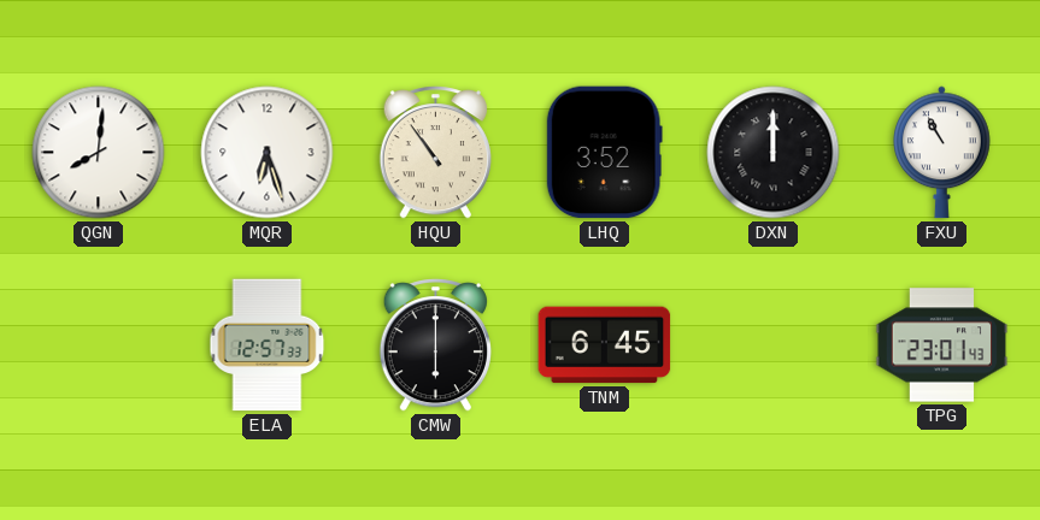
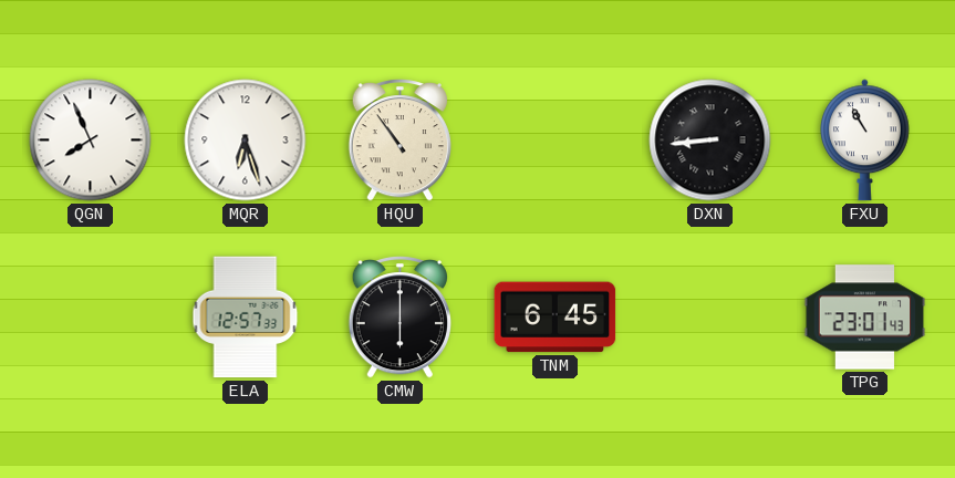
QGN: 8:01 -> 7:56 (91, 141)
LHQ: 3:52 -> none (604, 153)
DXN: 12:00 -> 8:44 (710, 141)
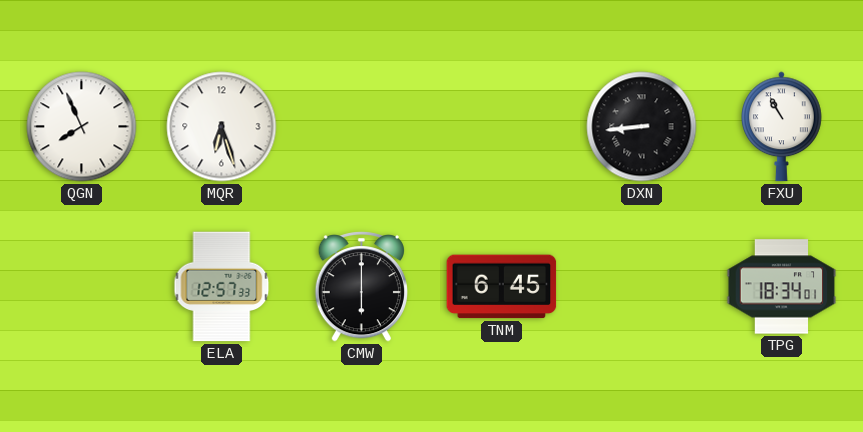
HQU: 10:54 -> none (399, 141)
TPG: 23:01 -> 18:34 (782, 287)
